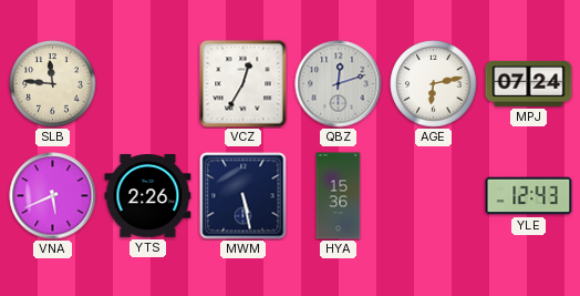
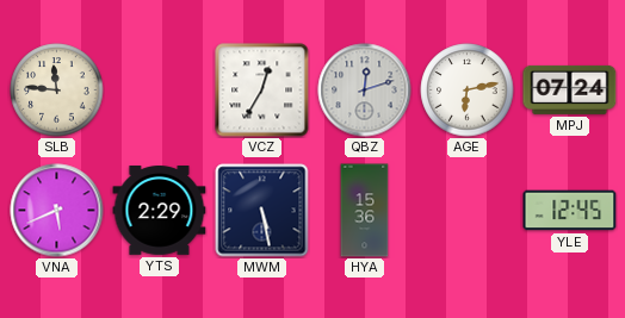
YTS: 2:26 -> 2:29 (160, 211)
YLE: 12:43 -> 12:45 (570, 211)
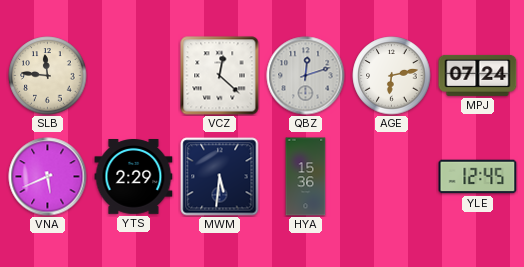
VCZ: 12:35 -> 12:22 (220, 76)
MWM: 5:28 -> 5:31 (220, 177)
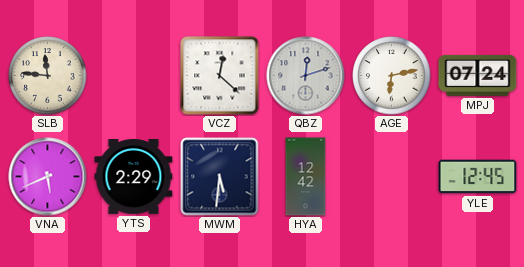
HYA: 15:36 -> 12:42 (306, 177)
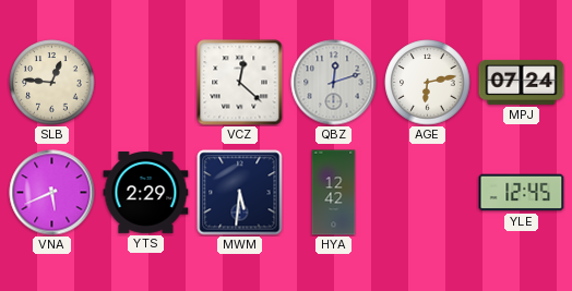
SLB: 11:46 -> 12:46 (52, 83)
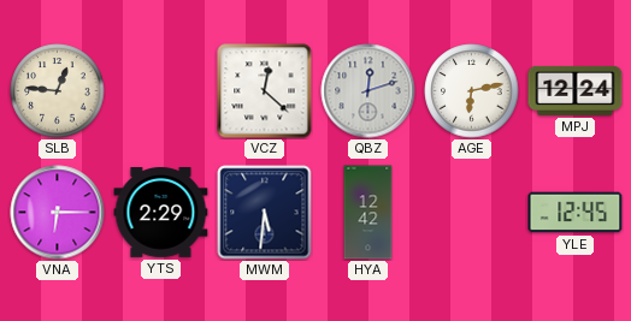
MPJ: 07:24 -> 12:24 (576, 90)
VNA: 5:41 -> 6:15 (58, 213)
